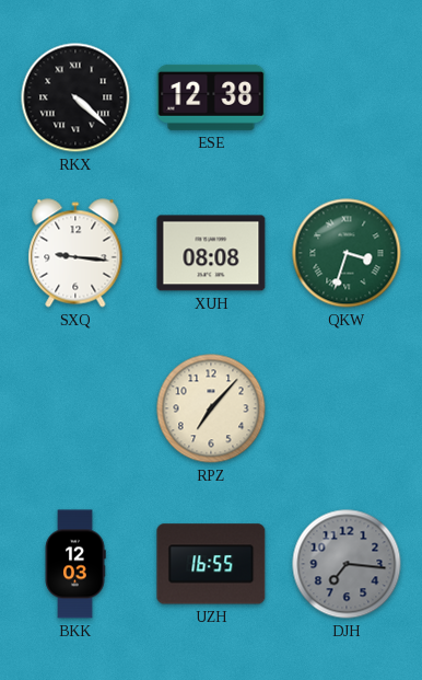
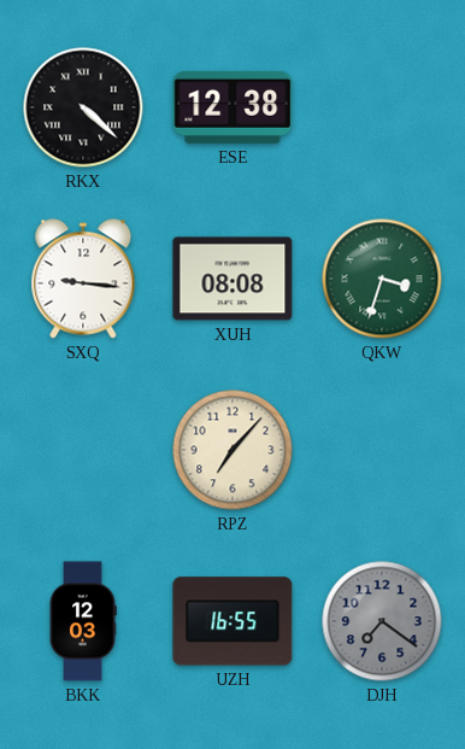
DJH: 7:16 -> 7:21 (382, 621)
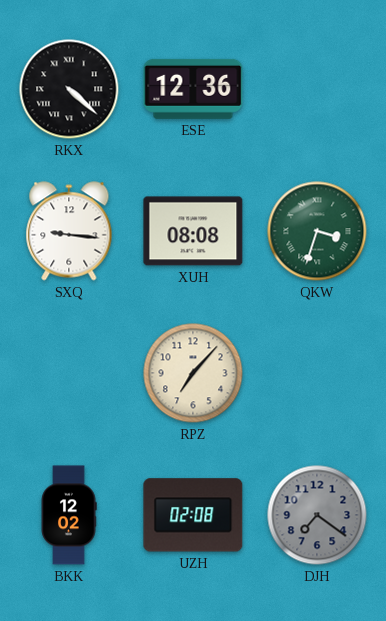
ESE: 12:38 -> 12:36 (193, 89)
BKK: 12:03 -> 12:02 (69, 515)
UZH: 16:55 -> 02:08 (193, 515)
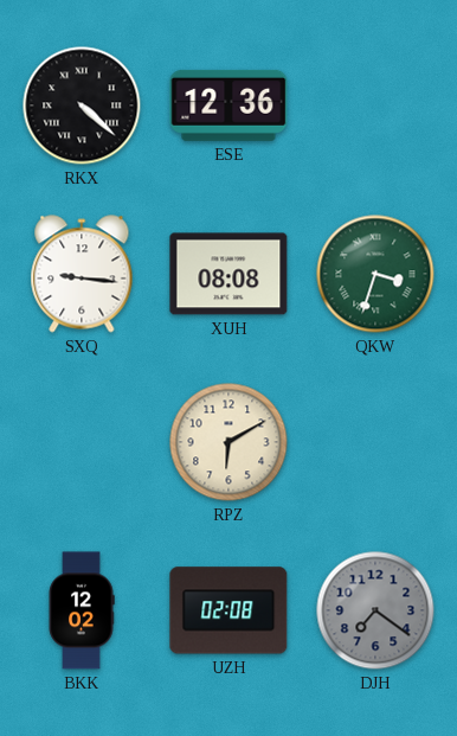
RPZ: 7:07 -> 6:10 (228, 442)
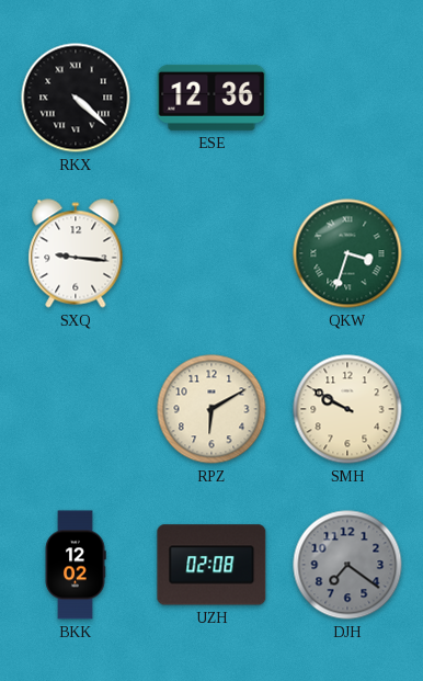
XUH: 08:08 -> none (228, 274)
SMH: none -> 9:50 (347, 409)
